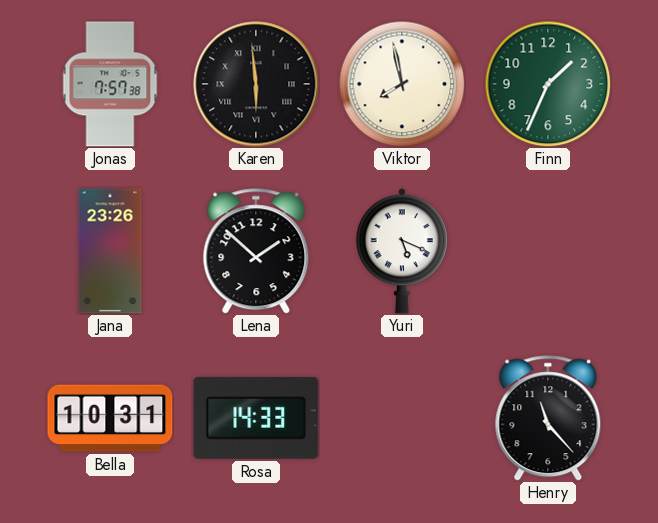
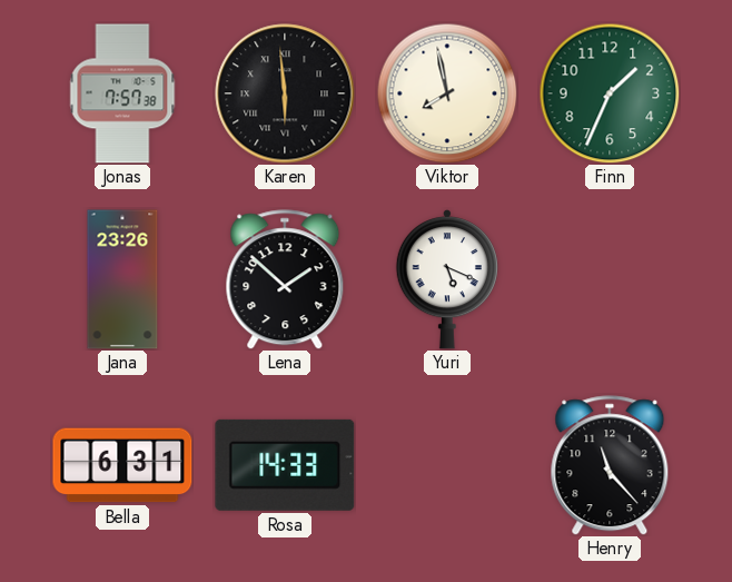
Bella: 10:31 -> 6:31 (122, 465)
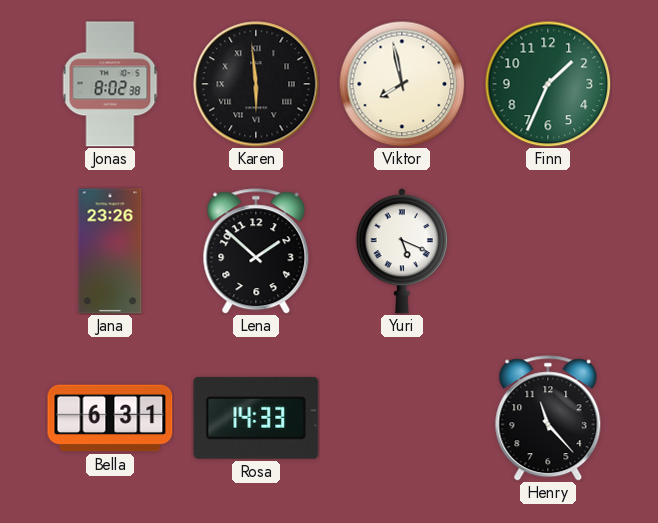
Jonas: 7:57 -> 8:02 (110, 84)
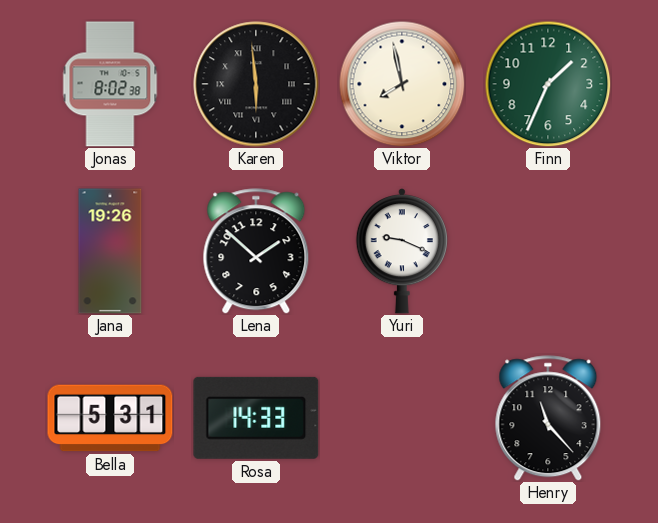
Jana: 23:26 -> 19:26 (110, 251)
Yuri: 5:19 -> 9:19 (402, 252)
Bella: 6:31 -> 5:31 (110, 418)
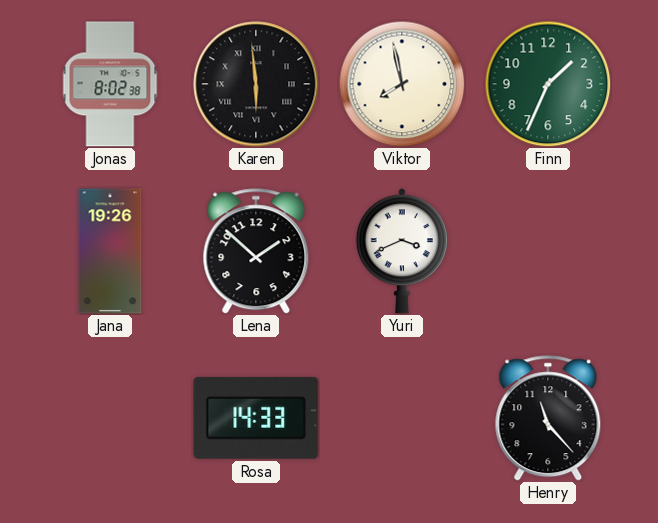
Yuri: 9:19 -> 3:41 (402, 252)
Bella: 5:31 -> none (110, 418)
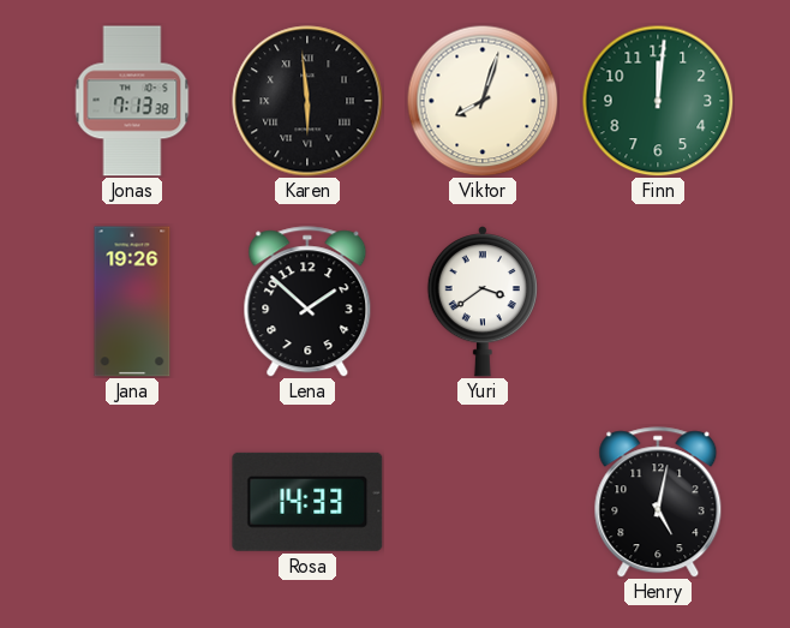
Jonas: 8:02 -> 7:13 (132, 101)
Viktor: 7:58 -> 8:03 (483, 101)
Finn: 1:34 -> 12:01 (658, 101)
Yuri: 3:41 -> 3:39 (483, 303)
Henry: 11:23 -> 5:02 (658, 502)
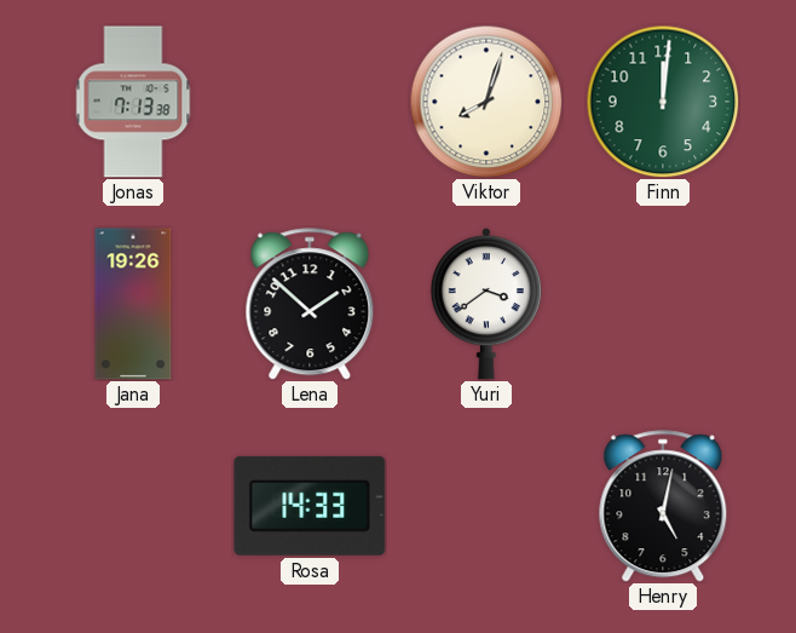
Karen: 5:59 -> none (307, 101)
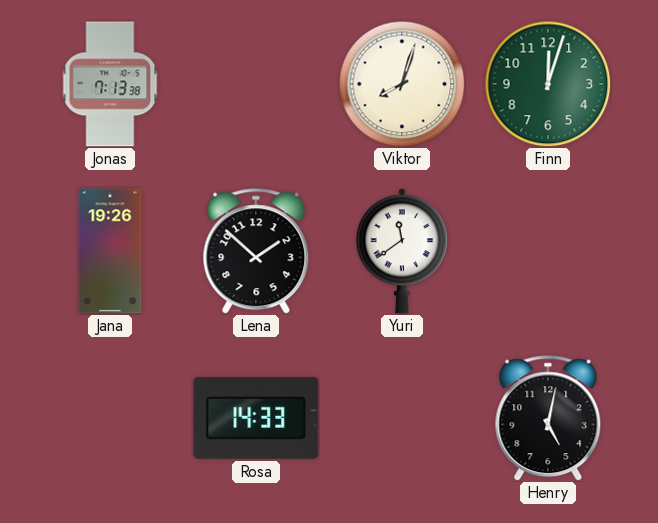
Finn: 12:01 -> 12:03 (548, 84)
Yuri: 3:39 -> 11:39 (402, 252)
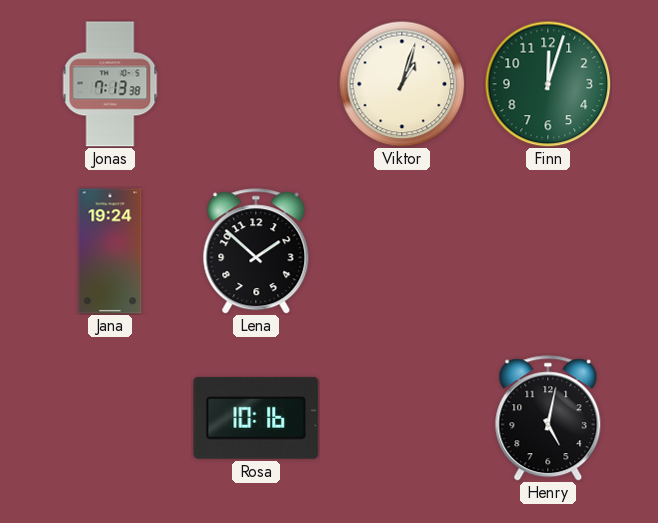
Viktor: 8:03 -> 1:03 (402, 84)
Jana: 19:26 -> 19:24 (110, 251)
Yuri: 11:39 -> none (402, 252)
Rosa: 14:33 -> 10:16 (256, 418)
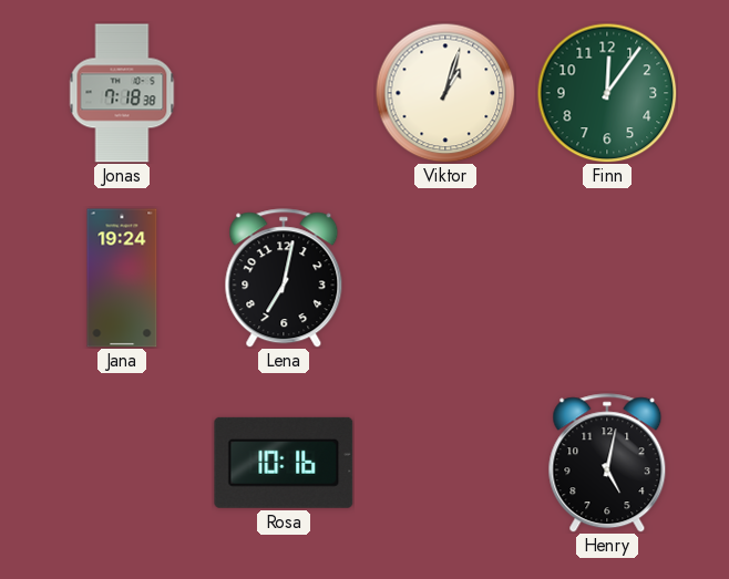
Jonas: 7:13 -> 7:18 (122, 93)
Finn: 12:03 -> 12:06 (607, 93)
Lena: 1:52 -> 7:02 (284, 278)
